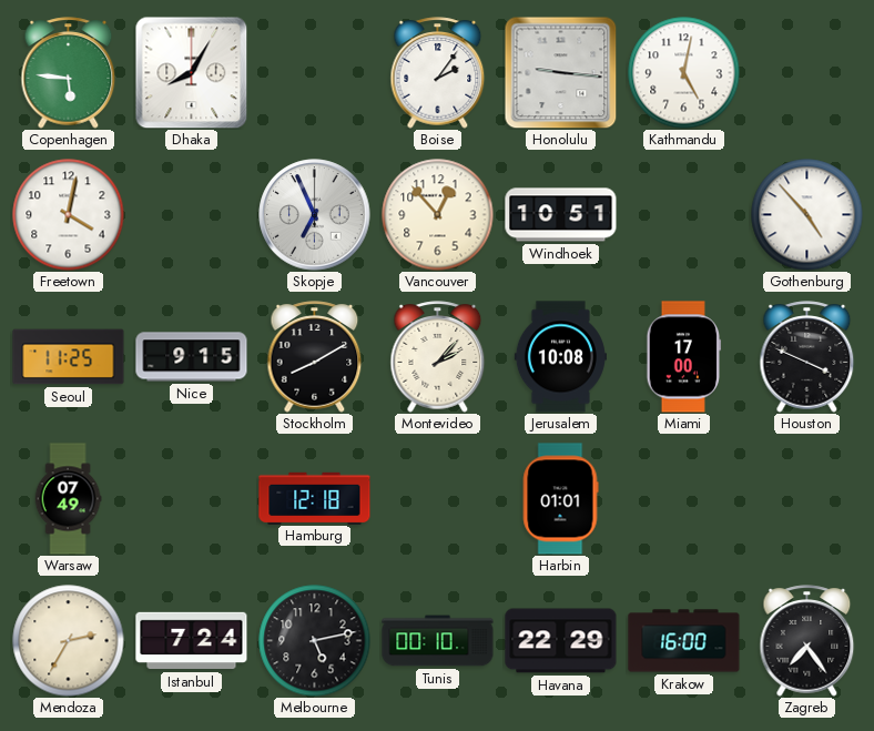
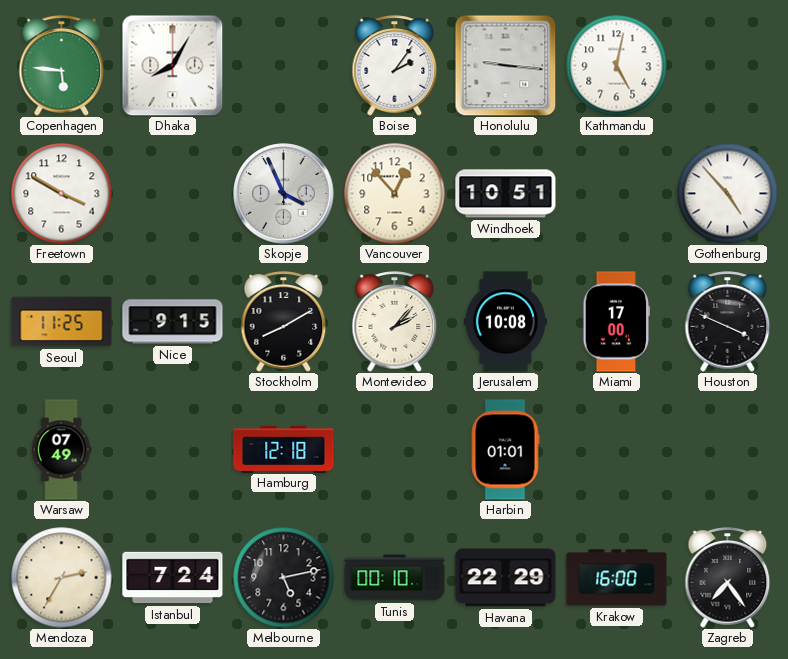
Freetown: 4:02 -> 3:50 (62, 194)
Skopje: 6:56 -> 3:56 (284, 194)
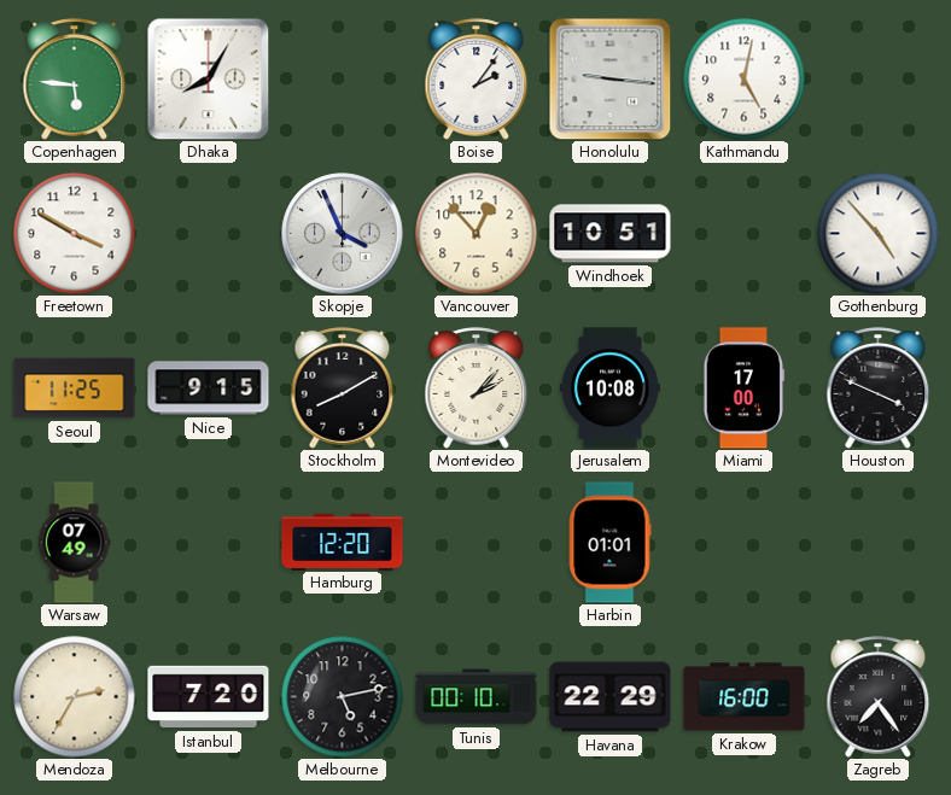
Hamburg: 12:18 -> 12:20 (343, 542)
Istanbul: 7:24 -> 7:20 (209, 697)
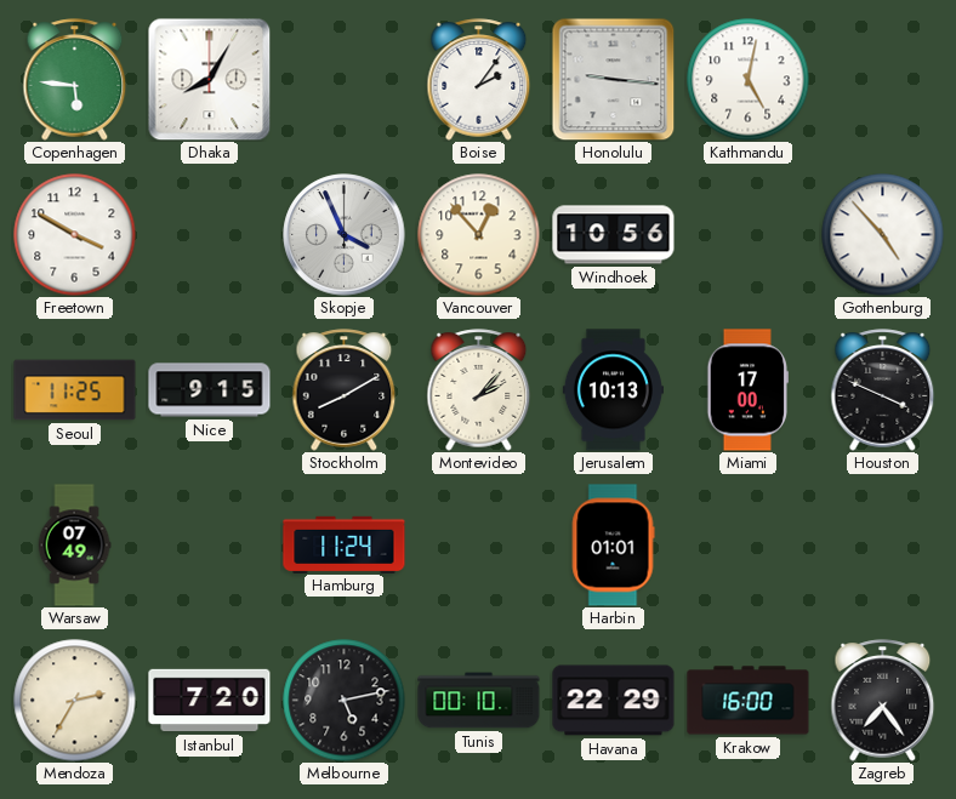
Windhoek: 10:51 -> 10:56 (614, 235)
Jerusalem: 10:08 -> 10:13 (613, 390)
Hamburg: 12:20 -> 11:24 (345, 544)
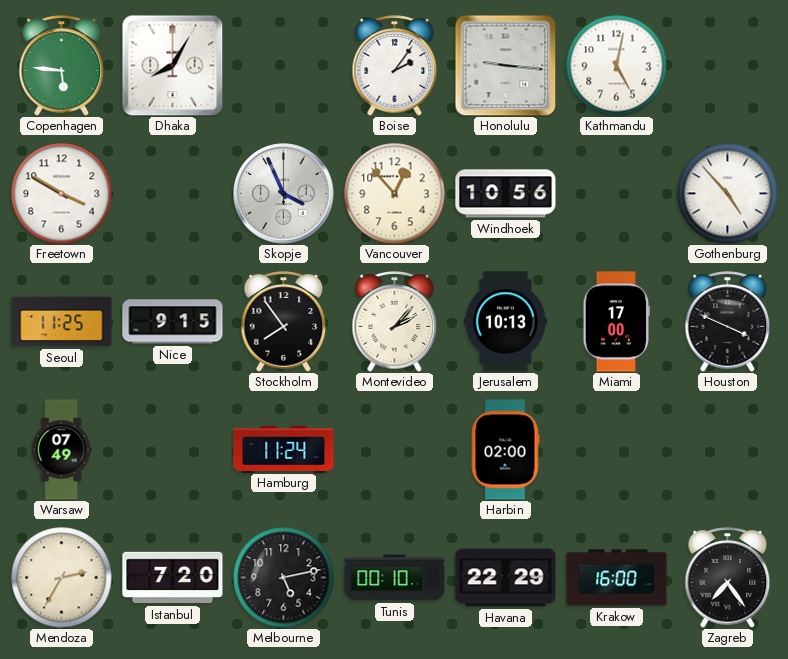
Stockholm: 8:10 -> 7:54 (284, 322)
Harbin: 01:01 -> 02:00 (505, 450)
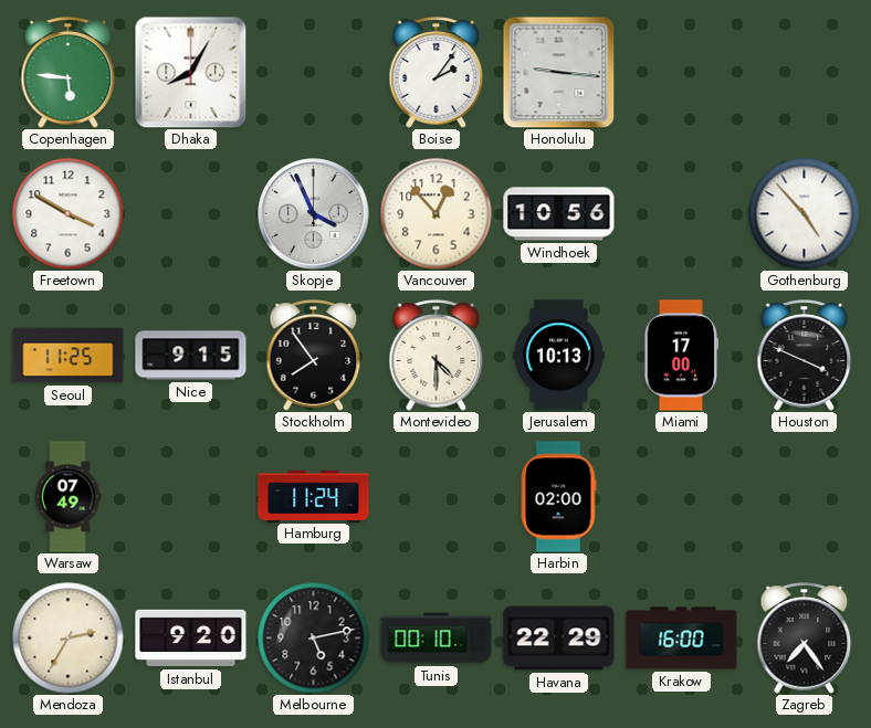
Kathmandu: 5:02 -> none (617, 66)
Montevideo: 2:07 -> 4:30 (437, 356)
Istanbul: 7:20 -> 9:20 (191, 639)
